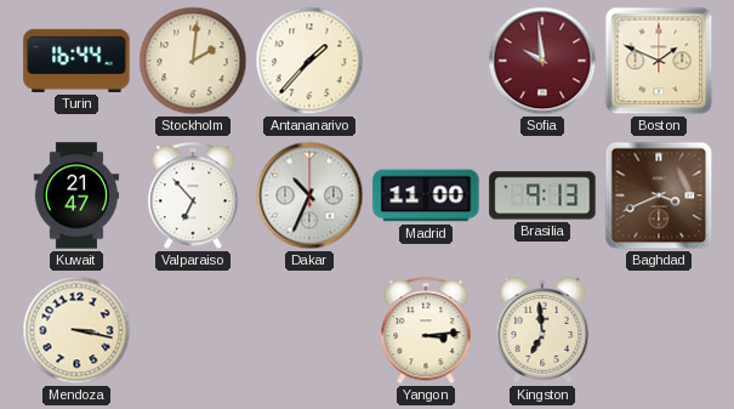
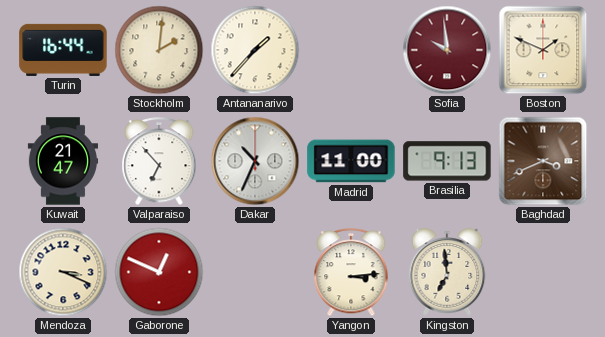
Mendoza: 3:17 -> 3:19 (63, 272)
Gaborone: none -> 12:49 (159, 272)
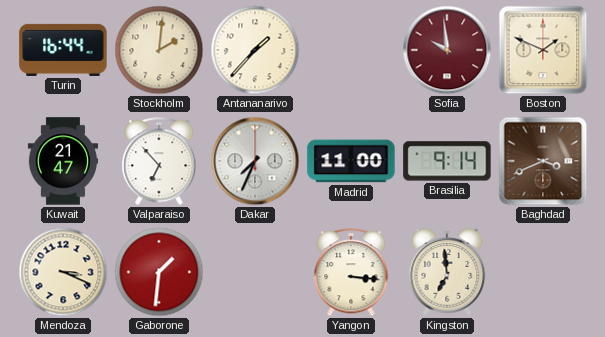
Dakar: 10:34 -> 7:34 (255, 161)
Brasilia: 9:13 -> 9:14 (447, 161)
Gaborone: 12:49 -> 1:31 (159, 272)
Yangon: 3:14 -> 3:16 (351, 273)
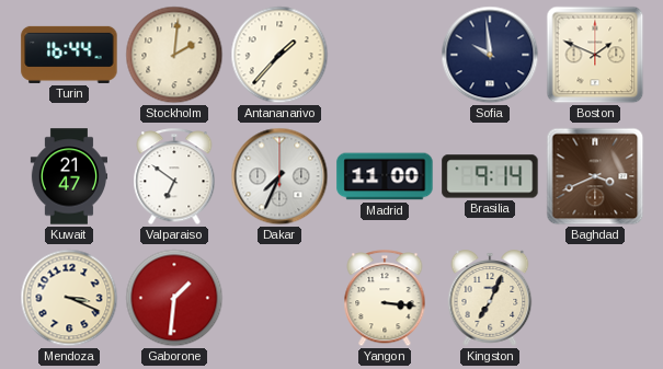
Sofia dial: burgundy -> navy (490, 55)
Valparaiso: 6:53 -> 6:51 (174, 177)
Kingston: 6:59 -> 7:04 (490, 298)
